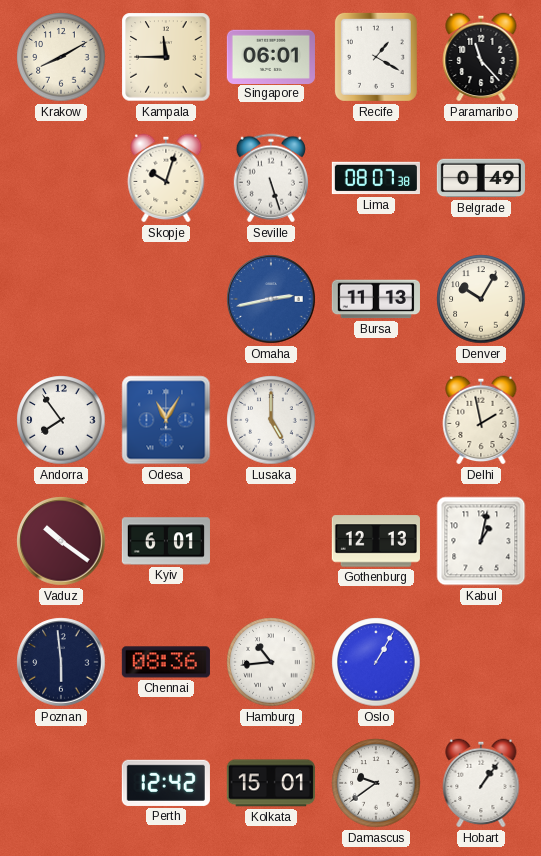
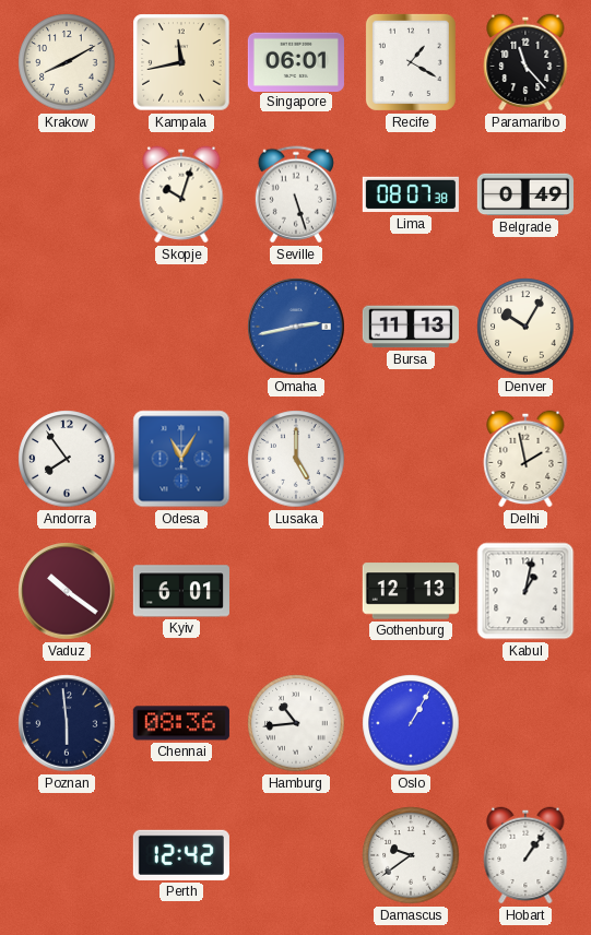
Kampala: 11:45 -> 11:43 (181, 62)
Kolkata: 15:01 -> none (271, 783)
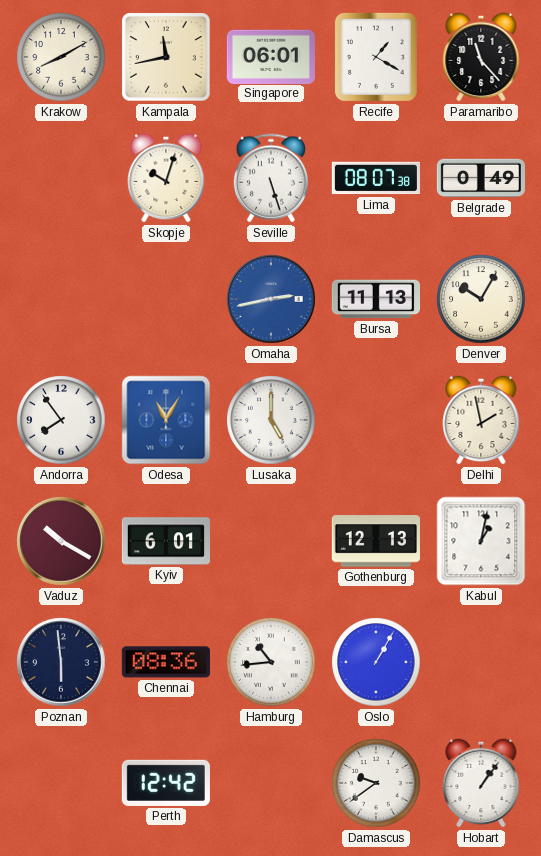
Vaduz: 10:21 -> 10:20 (61, 541)
